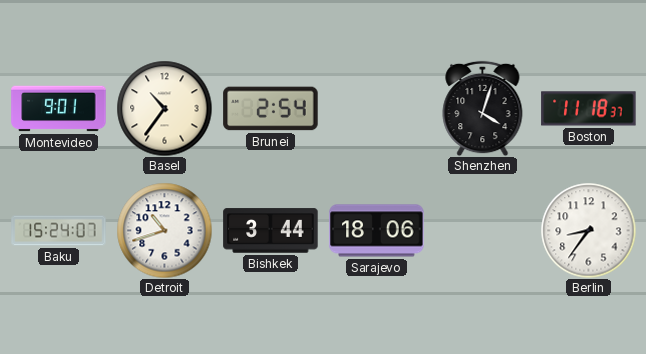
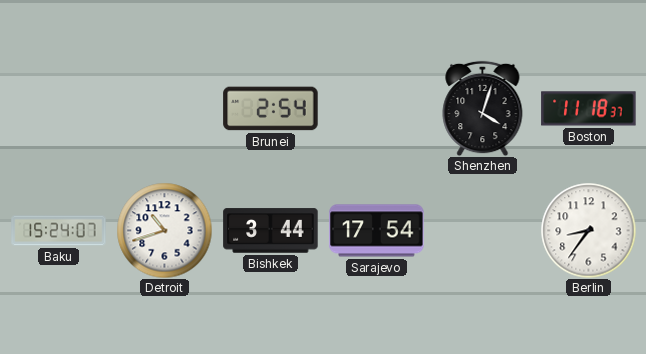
Montevideo: 9:01 -> none (59, 109)
Basel: 10:36 -> none (164, 108)
Sarajevo: 18:06 -> 17:54 (377, 231)
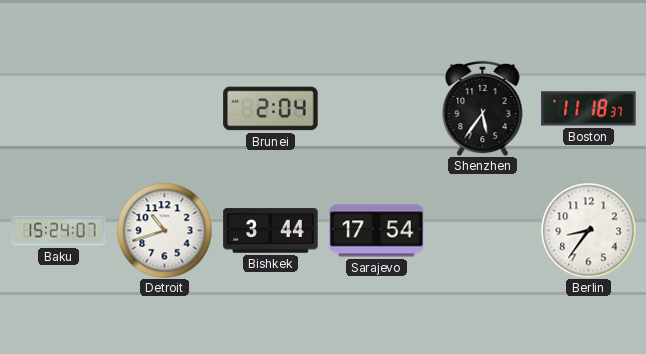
Brunei: 2:54 -> 2:04 (271, 109)
Shenzhen: 4:03 -> 5:36 (483, 108)
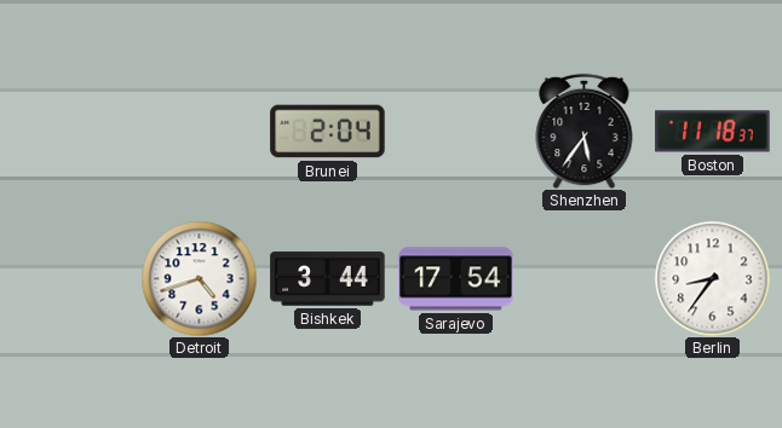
Baku: 15:24 -> none (59, 231)
Detroit: 10:42 -> 4:42 (199, 278)
